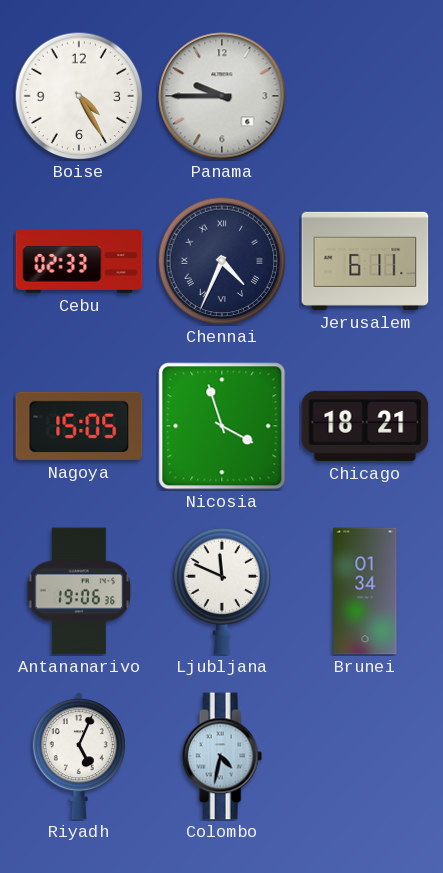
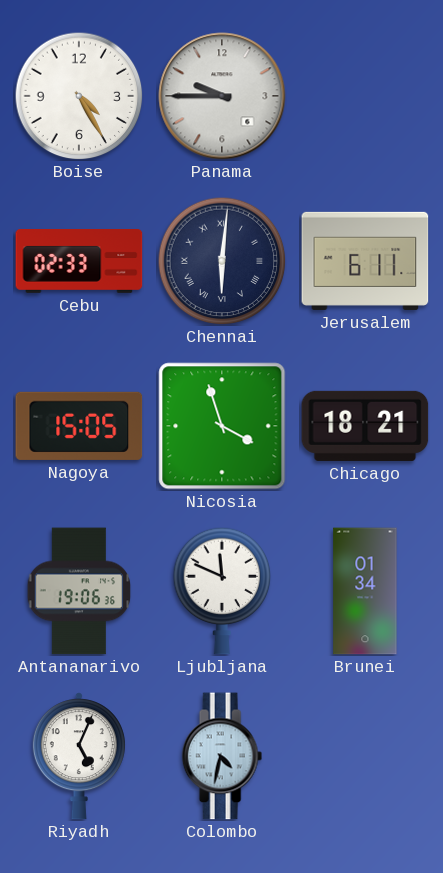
Chennai: 4:34 -> 6:01 (222, 261)
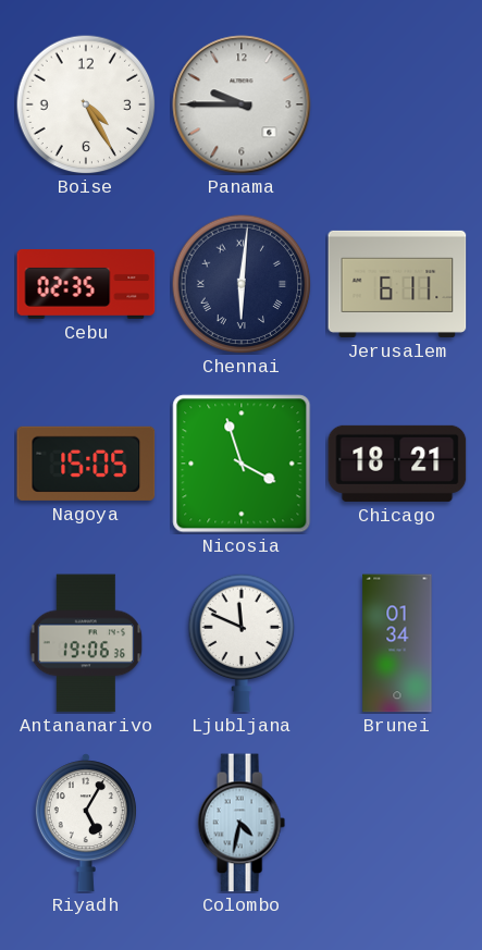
Cebu: 02:33 -> 02:35 (86, 285)
Riyadh: 5:04 -> 5:05 (86, 823)
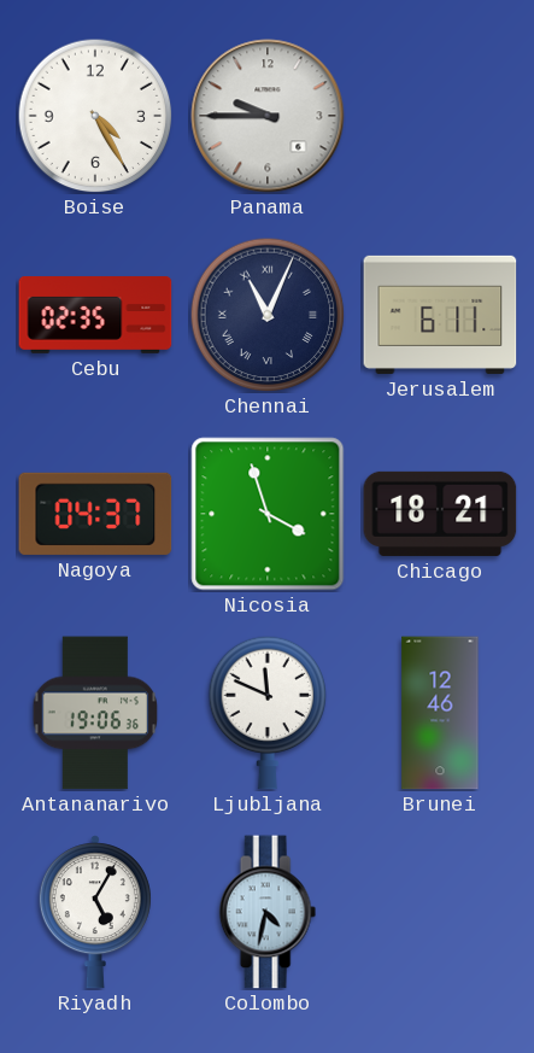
Chennai: 6:01 -> 11:04 (268, 315)
Nagoya: 15:05 -> 04:37 (95, 514)
Brunei: 01:34 -> 12:46 (440, 713)
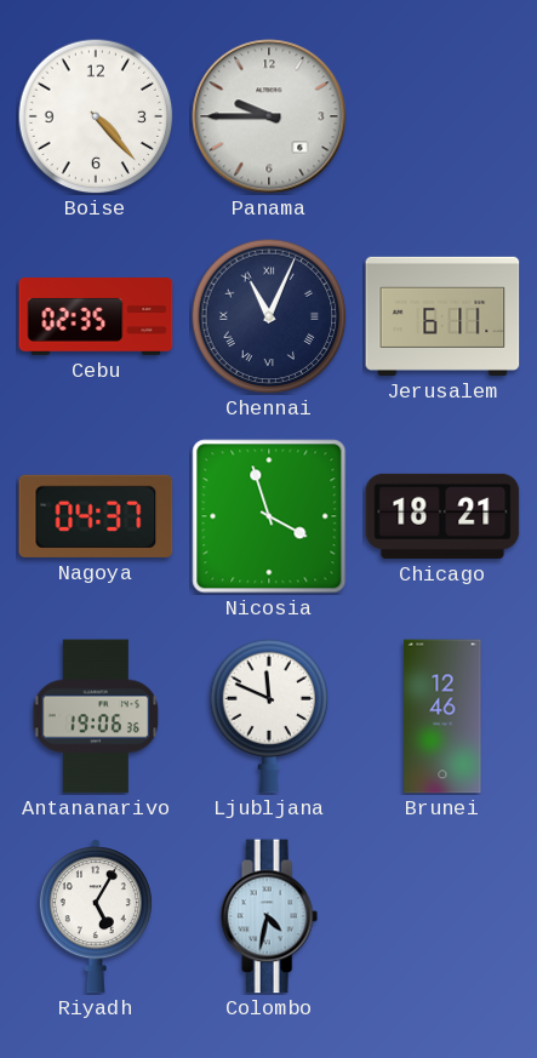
Boise: 4:25 -> 4:23 (96, 116)
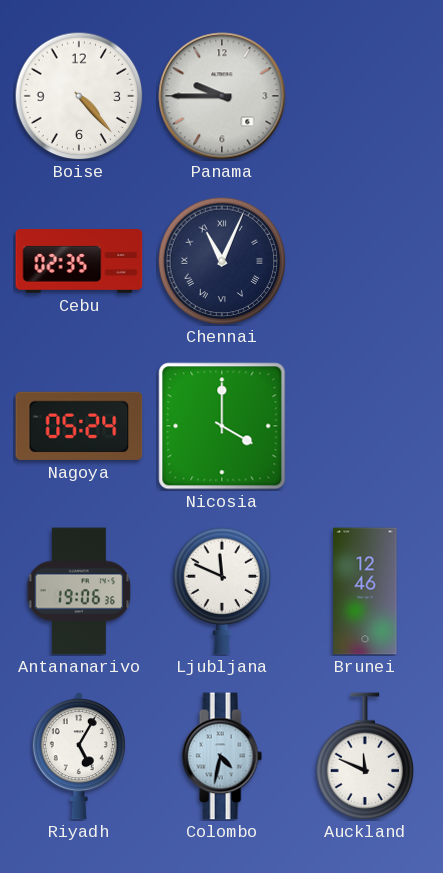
Jerusalem: 6:11 -> none (442, 316)
Nagoya: 04:37 -> 05:24 (79, 426)
Nicosia: 3:57 -> 4:00 (222, 426)
Chicago: 18:21 -> none (442, 516)
Auckland: none -> 11:49 (365, 756)
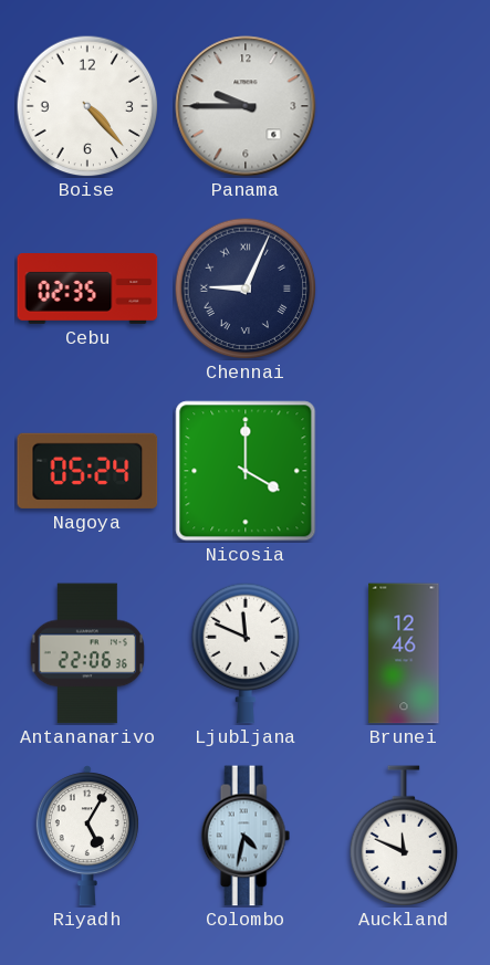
Chennai: 11:04 -> 9:04 (246, 289)
Antananarivo: 19:06 -> 22:06 (87, 653)
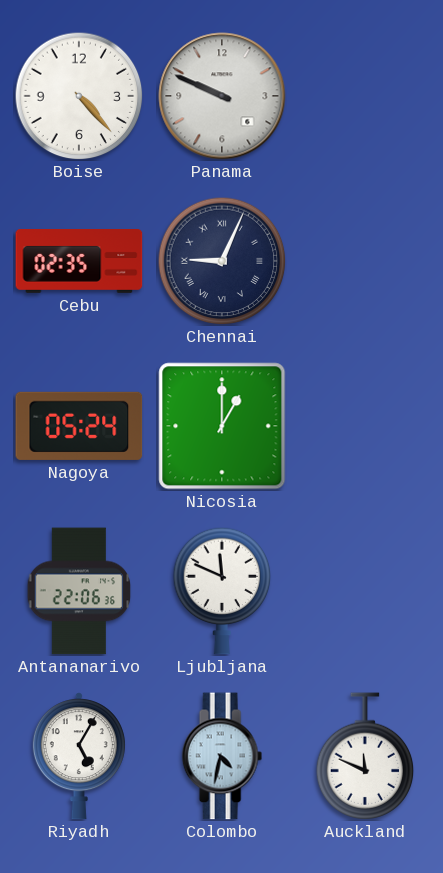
Panama: 9:45 -> 9:49 (222, 96)
Nicosia: 4:00 -> 1:00 (222, 426)
Brunei: 12:46 -> none (404, 653)
